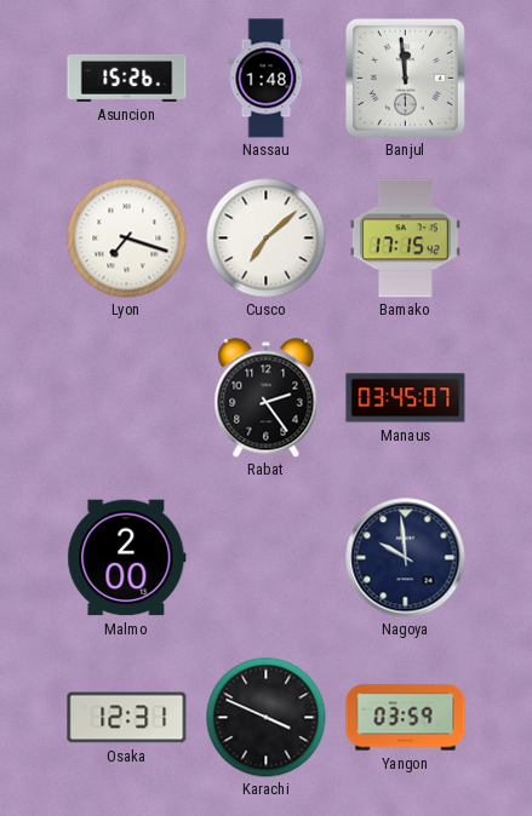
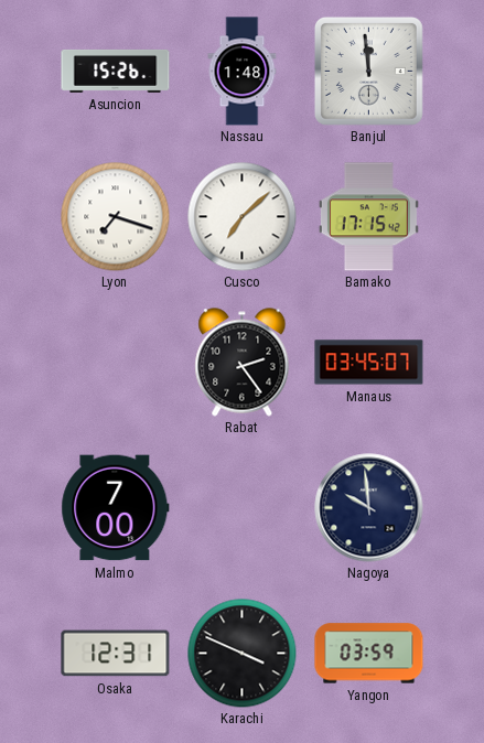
Malmo: 2:00 -> 7:00 (116, 508)
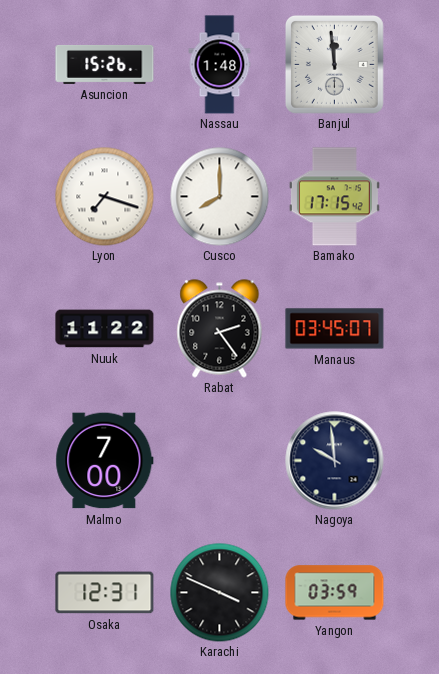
Cusco: 7:08 -> 8:00 (220, 197)
Nuuk: none -> 11:22 (105, 329)
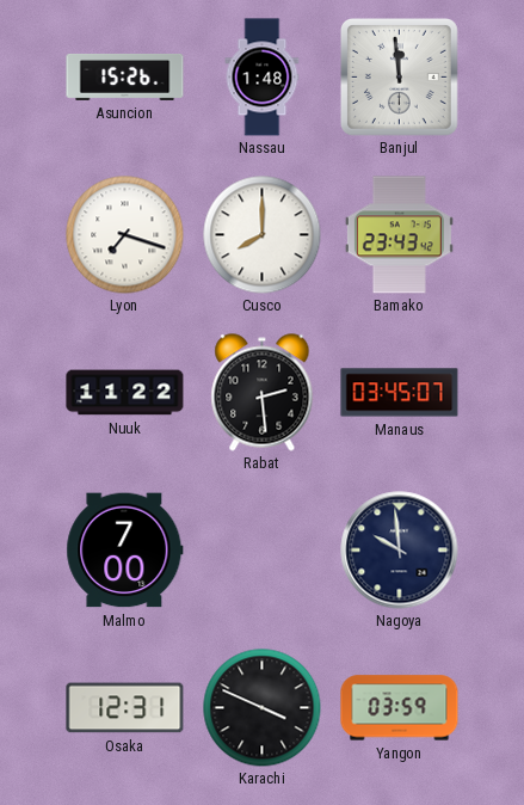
Bamako: 17:15 -> 23:43 (399, 235)
Rabat: 2:24 -> 2:29 (263, 393)
